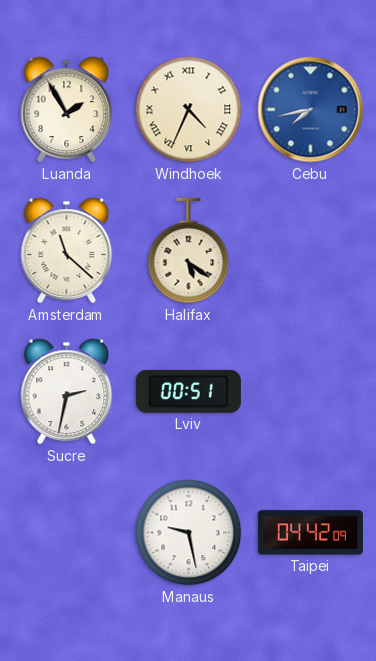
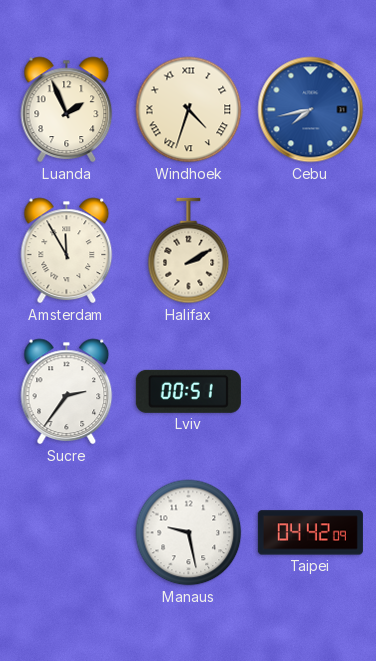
Luanda: 1:55 -> 1:56 (67, 110)
Windhoek: 4:34 -> 4:33 (189, 110)
Amsterdam: 11:22 -> 11:55 (67, 251)
Halifax: 5:21 -> 2:10 (189, 251)
Sucre: 2:32 -> 2:36 (67, 392)
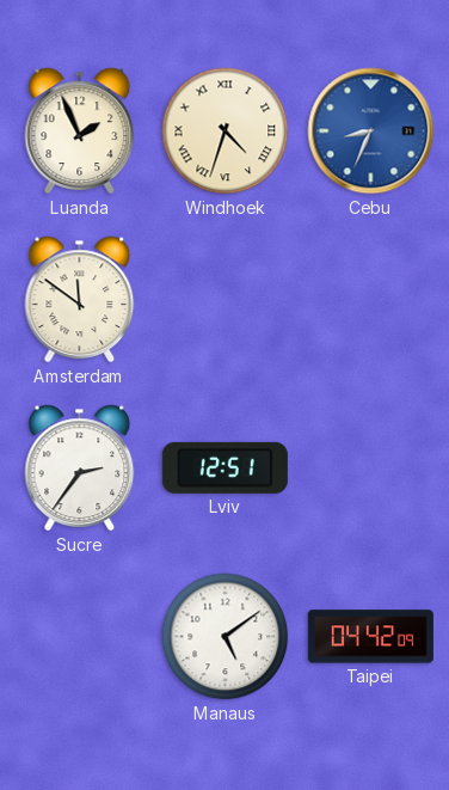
Cebu: 7:43 -> 8:34 (371, 131)
Amsterdam: 11:55 -> 11:51 (80, 300)
Halifax: 2:10 -> none (189, 251)
Lviv: 00:51 -> 12:51 (224, 467)
Manaus: 9:28 -> 5:09 (226, 637)
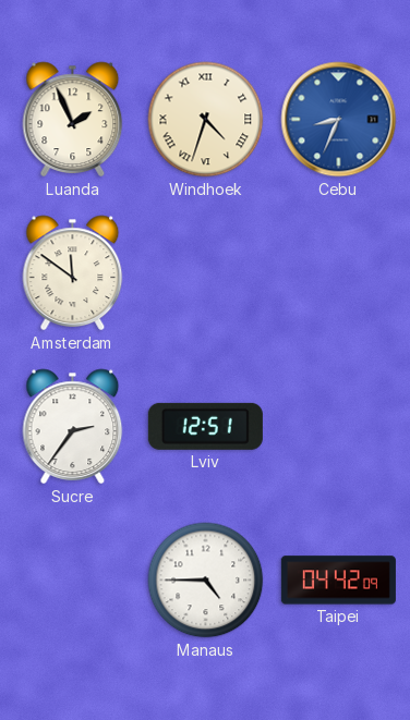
Manaus: 5:09 -> 4:45 (206, 581)
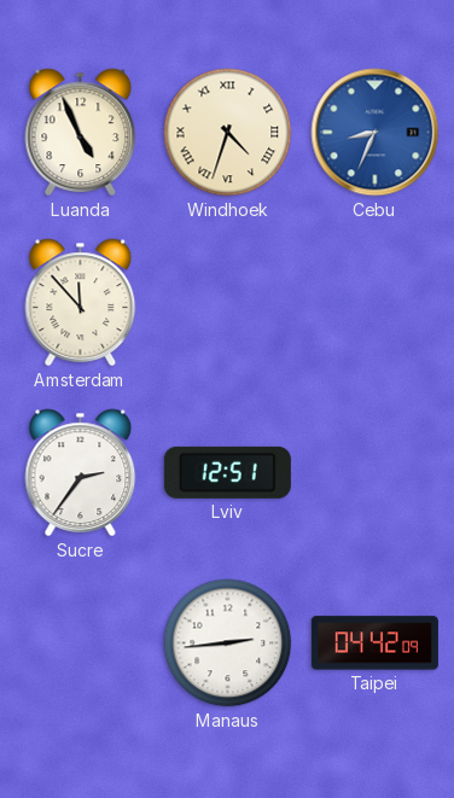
Luanda: 1:56 -> 4:56 (81, 133)
Amsterdam: 11:51 -> 11:53 (81, 303)
Manaus: 4:45 -> 2:44 (228, 643)
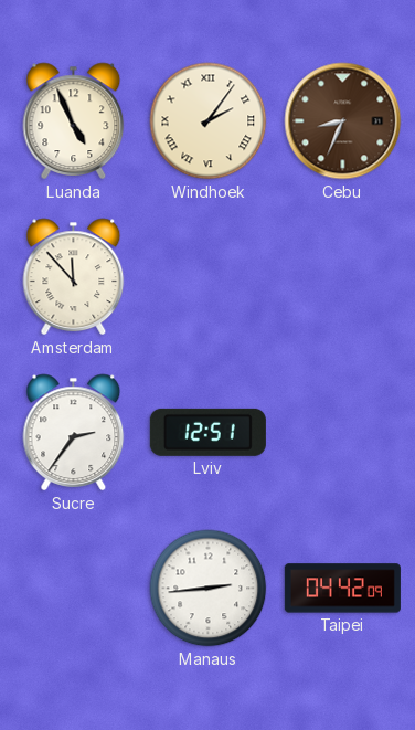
Windhoek: 4:33 -> 2:06 (209, 121)
Cebu dial: blue -> brown (343, 121)
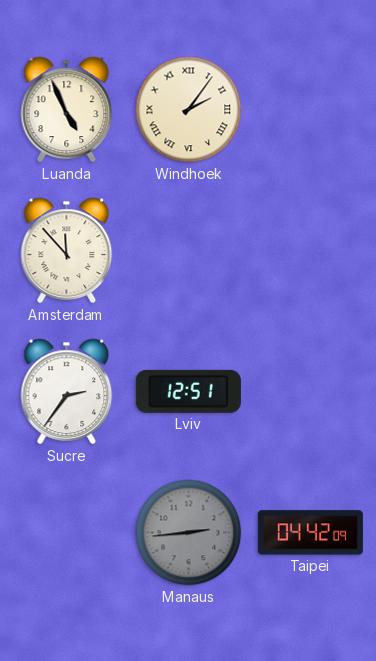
Cebu: 8:34 -> none (343, 121)
Manaus dial: white -> grey (189, 533)
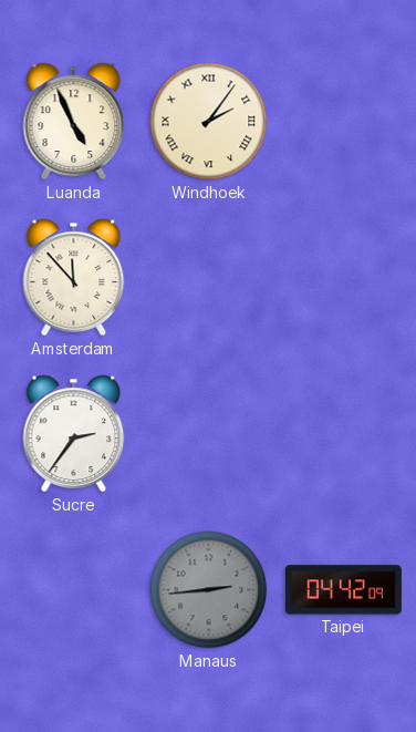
Lviv: 12:51 -> none (188, 391)
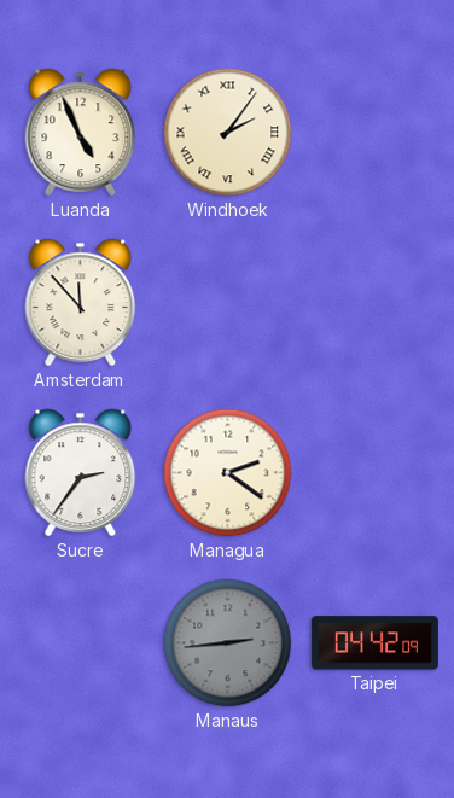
Managua: none -> 2:21 (228, 473)
